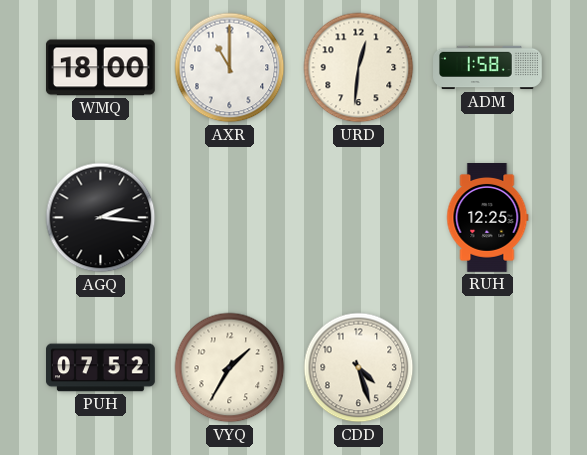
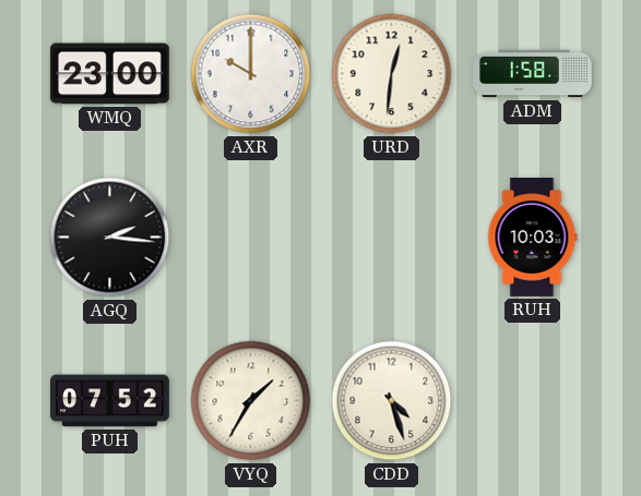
WMQ: 18:00 -> 23:00 (109, 74)
AXR: 11:00 -> 10:00 (251, 74)
RUH: 12:25 -> 10:03 (533, 238)
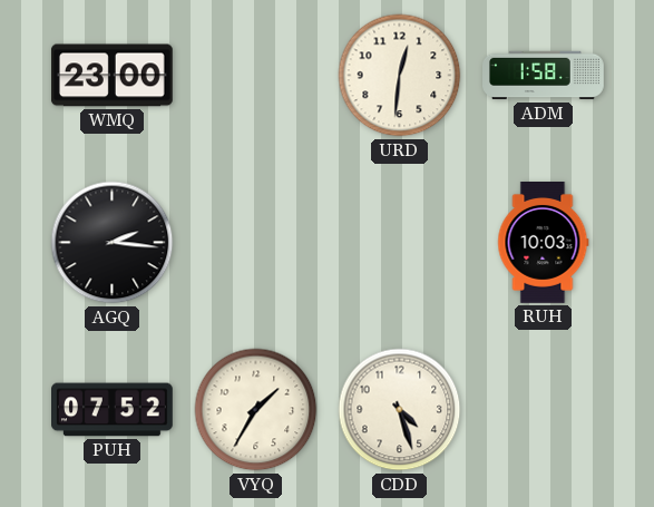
AXR: 10:00 -> none (251, 74)
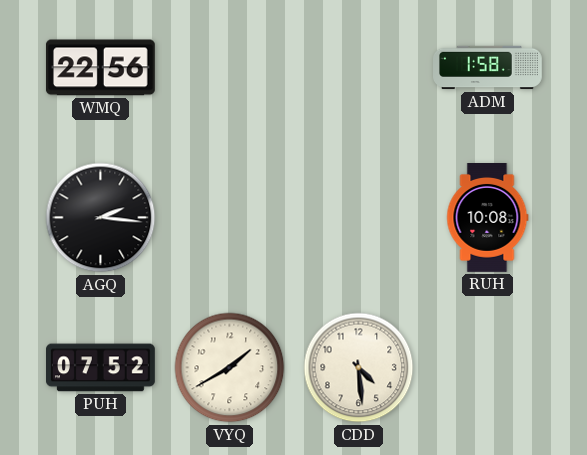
WMQ: 23:00 -> 22:56 (100, 68)
URD: 12:31 -> none (400, 76)
RUH: 10:03 -> 10:08 (488, 218)
VYQ: 1:35 -> 1:40 (230, 368)
CDD: 4:27 -> 4:29 (359, 368)
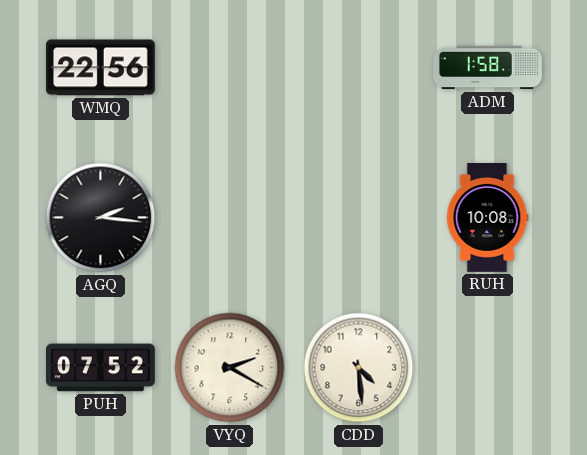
VYQ: 1:40 -> 2:20 (230, 368)
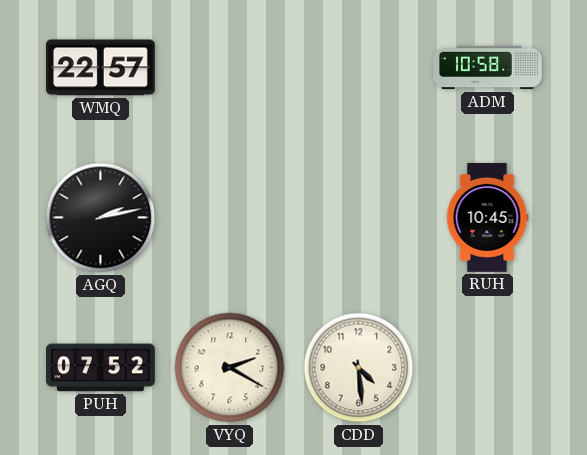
WMQ: 22:56 -> 22:57 (100, 68)
ADM: 1:58 -> 10:58 (488, 68)
AGQ: 2:16 -> 2:13 (101, 218)
RUH: 10:08 -> 10:45 (488, 218)
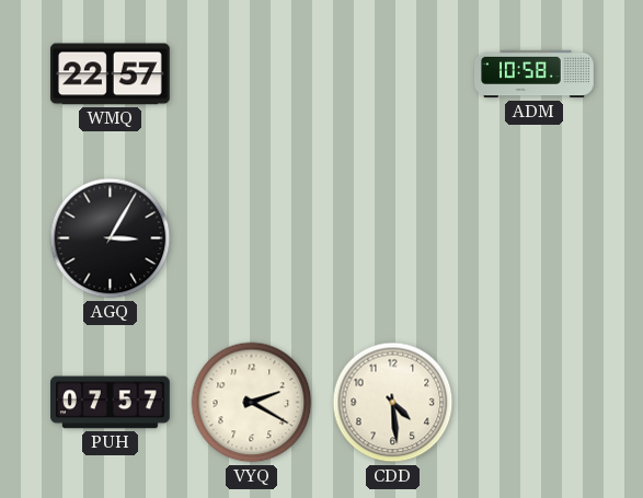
AGQ: 2:13 -> 3:05 (111, 239)
RUH: 10:45 -> none (488, 218)
PUH: 07:52 -> 07:57 (111, 403)
